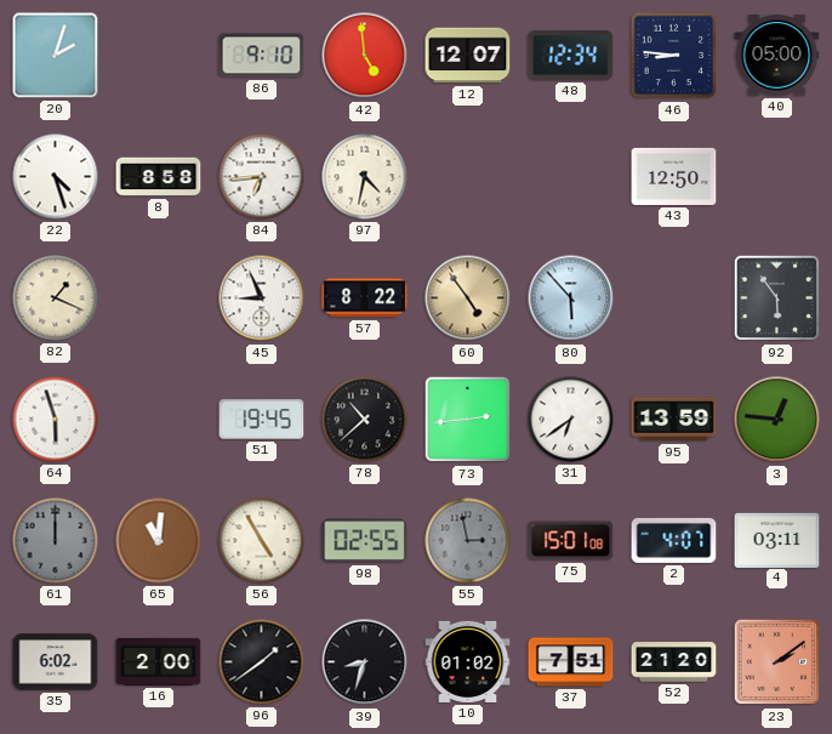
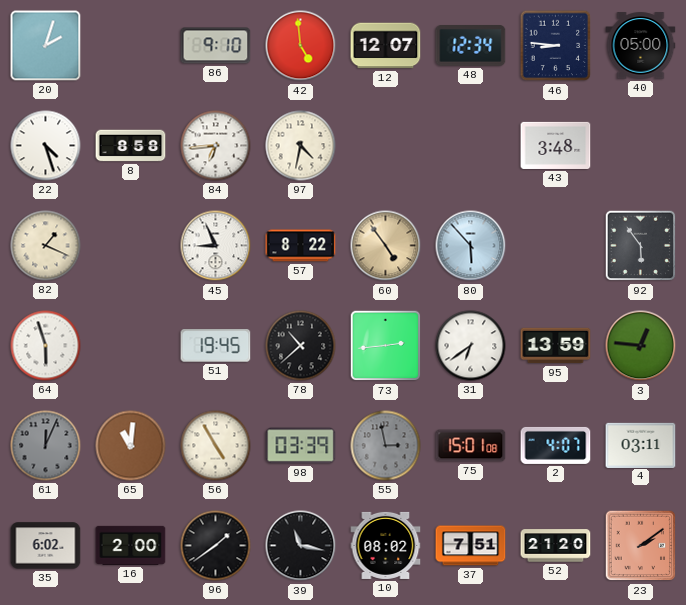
43: 12:50 -> 3:48 (556, 145)
61: 12:00 -> 12:04 (46, 446)
98: 02:55 -> 03:39 (301, 446)
39: 8:33 -> 11:17 (301, 546)
10: 01:02 -> 08:02 (386, 545)
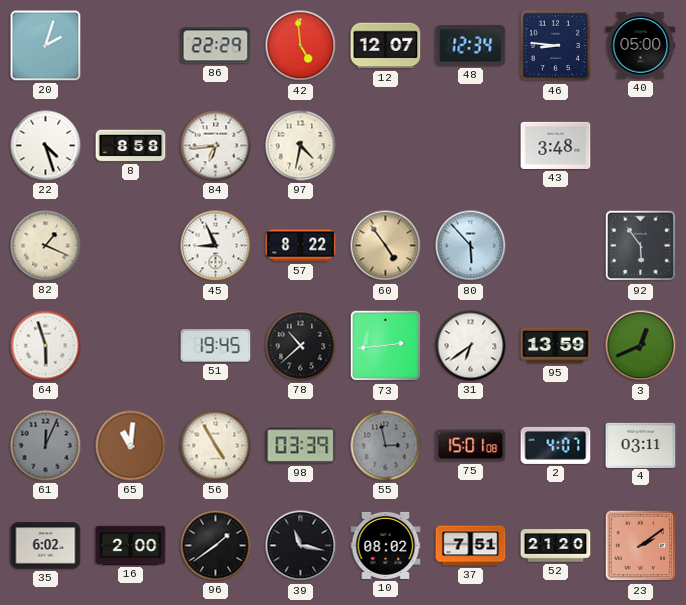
86: 9:10 -> 22:29 (216, 46)
3: 12:46 -> 12:41 (641, 346)
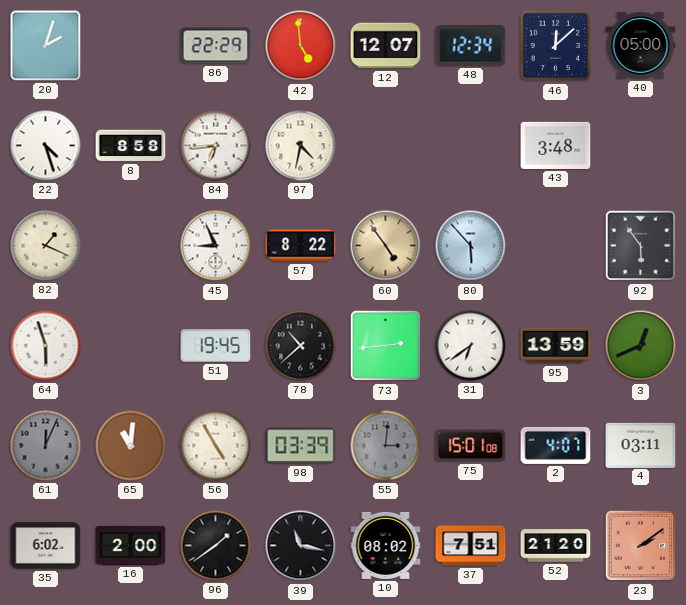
46: 8:46 -> 12:08 (556, 46)
55: 2:58 -> 3:01 (386, 446)
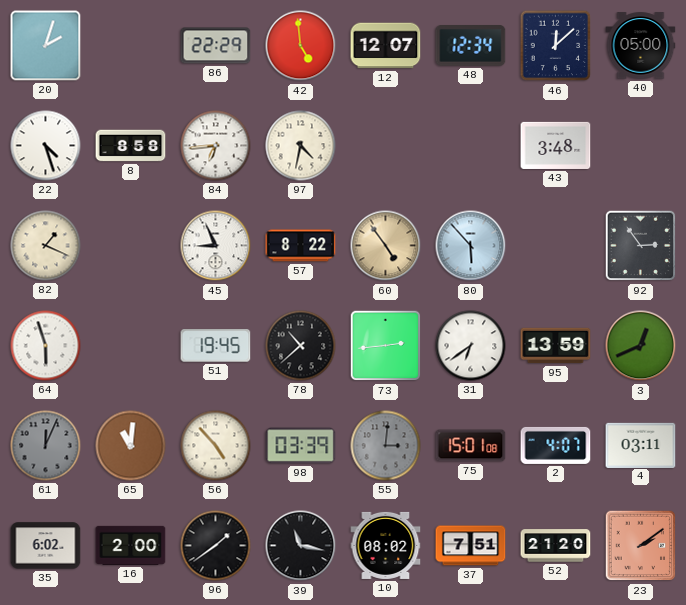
92: 5:54 -> 2:54 (641, 246)
56: 4:55 -> 4:53 (216, 446)
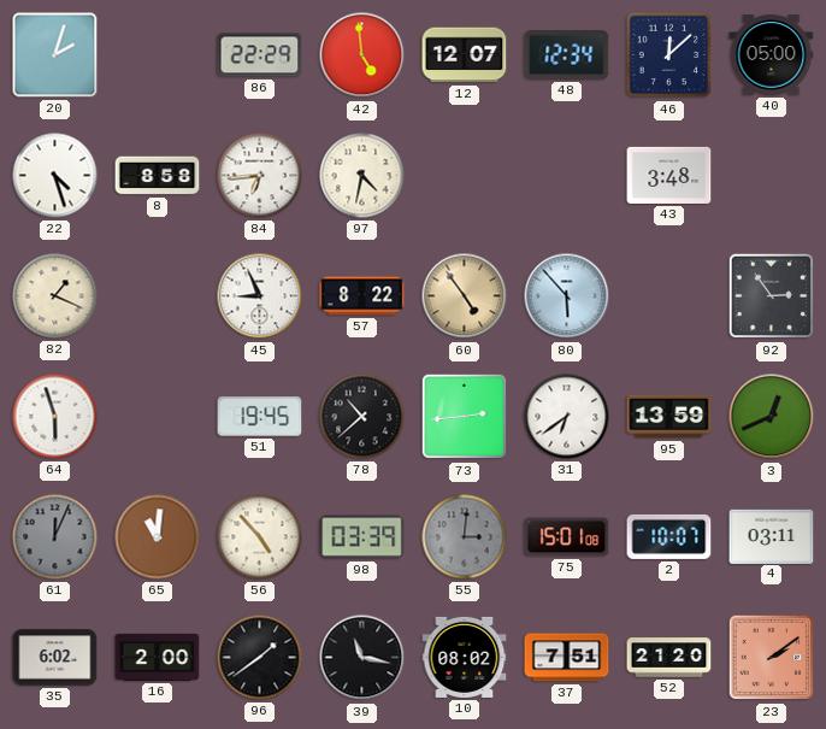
2: 4:07 -> 10:07 (669, 536)
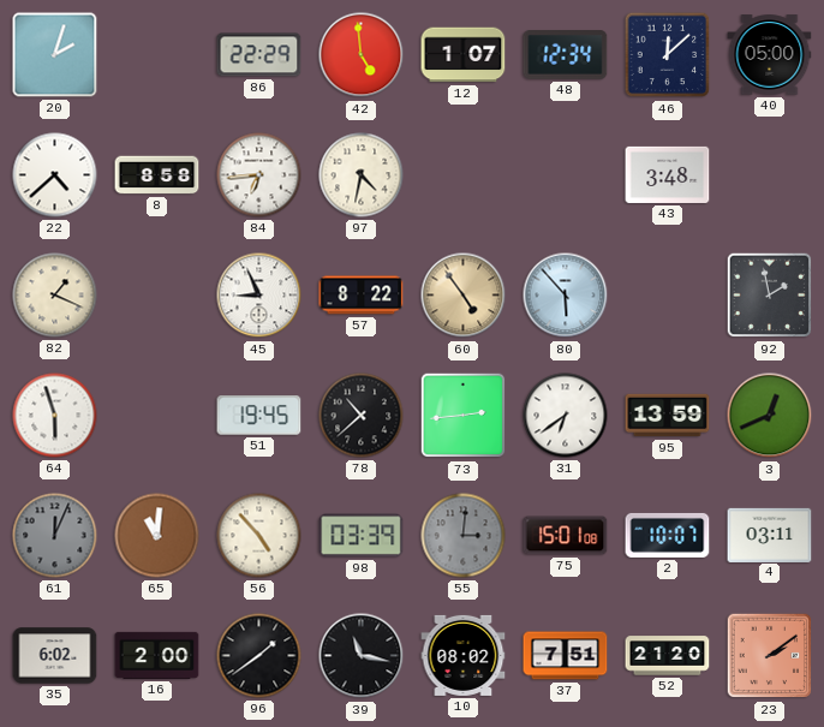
12: 12:07 -> 1:07 (464, 55)
22: 4:27 -> 4:38 (55, 175)
92: 2:54 -> 1:58 (770, 296)
